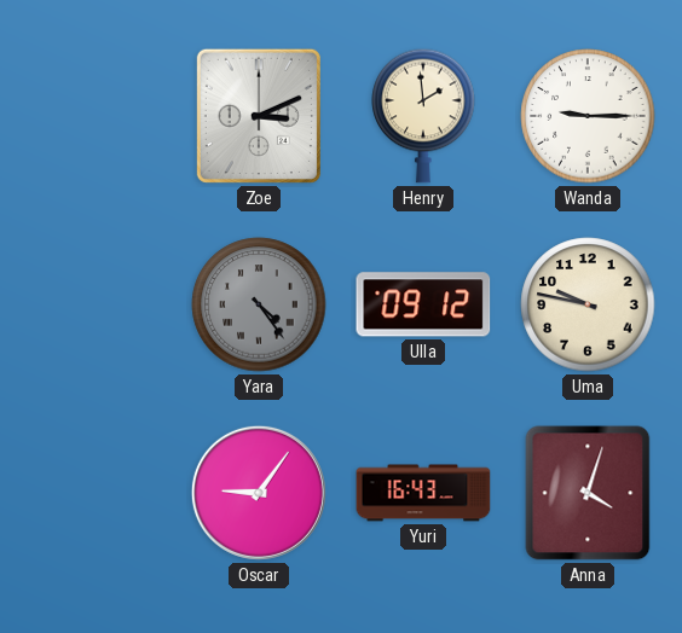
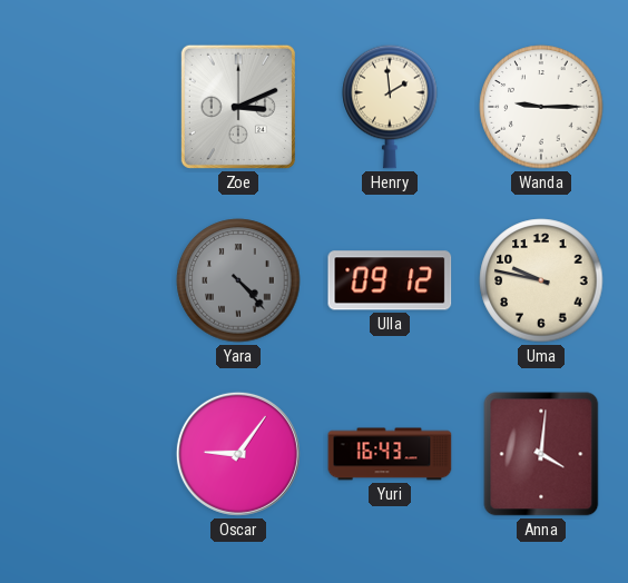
Yara: 4:24 -> 4:23 (238, 280)
Anna: 4:03 -> 4:01 (541, 454)
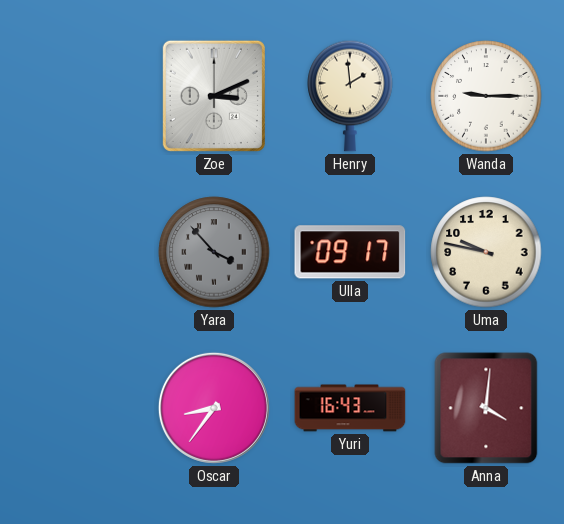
Yara: 4:23 -> 3:53 (214, 252)
Ulla: 09:12 -> 09:17 (350, 252)
Oscar: 9:06 -> 8:36 (214, 408)
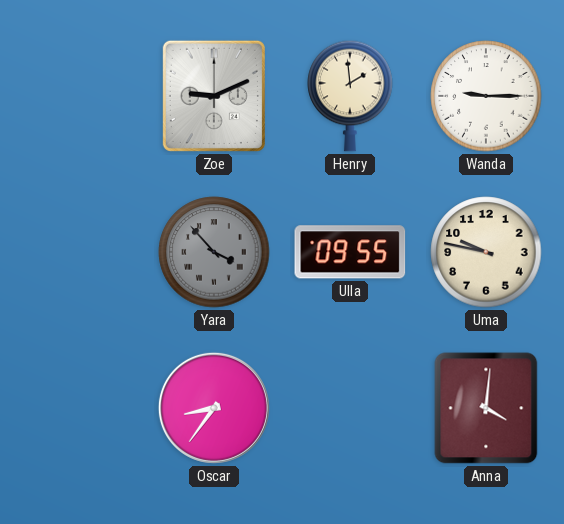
Zoe: 3:11 -> 9:11 (214, 96)
Ulla: 09:17 -> 09:55 (350, 252)
Yuri: 16:43 -> none (350, 408)
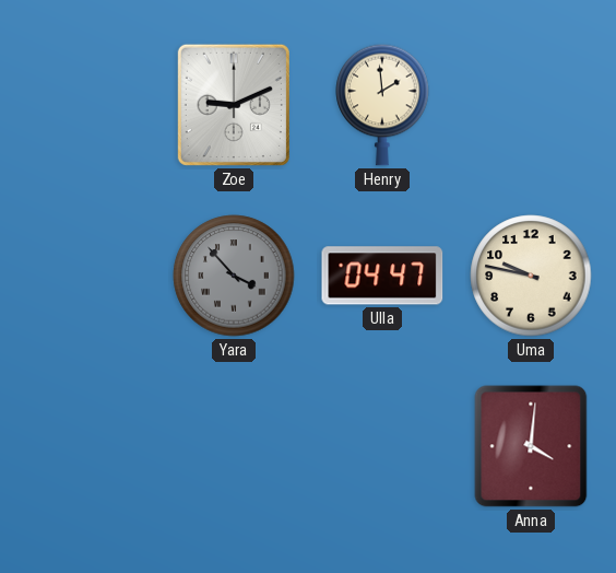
Wanda: 9:15 -> none (486, 96)
Ulla: 09:55 -> 04:47 (382, 276)
Oscar: 8:36 -> none (214, 408)
